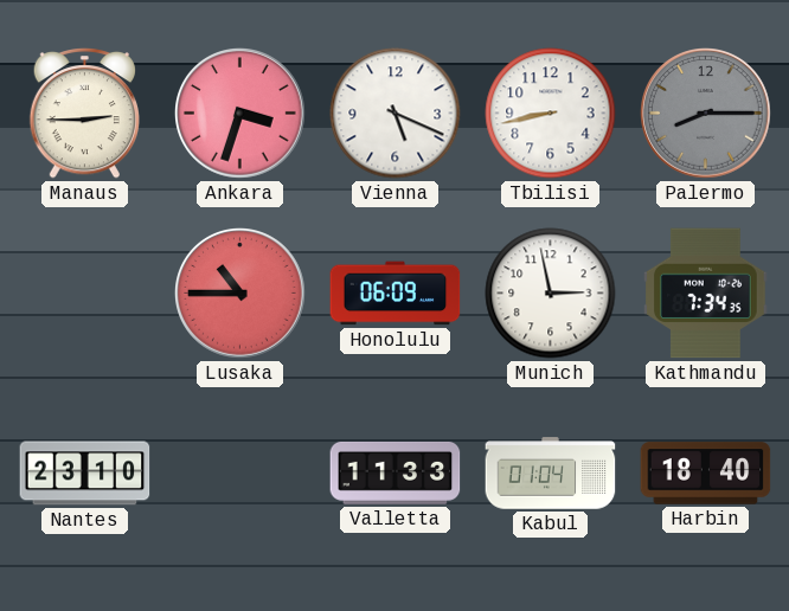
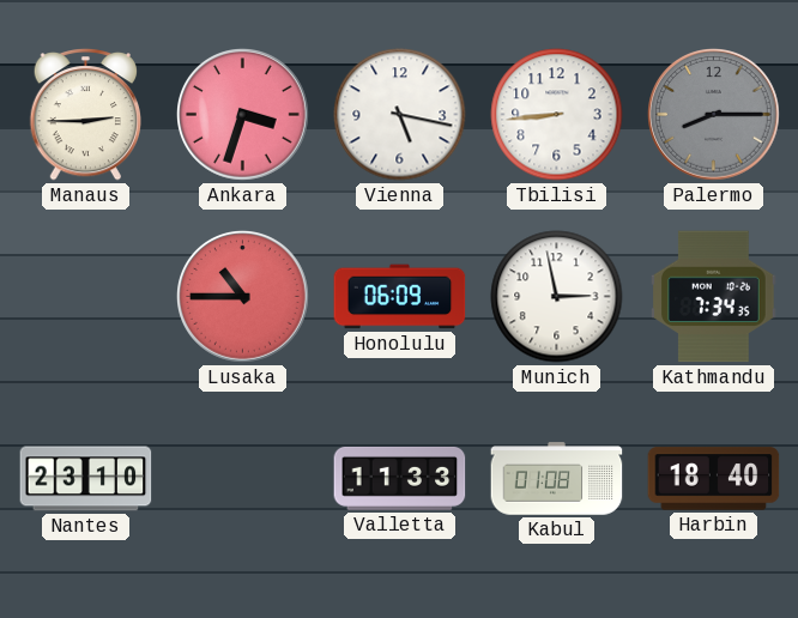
Vienna: 5:19 -> 5:17 (400, 115)
Tbilisi: 8:43 -> 8:44 (557, 115)
Kabul: 01:04 -> 01:08 (557, 479)
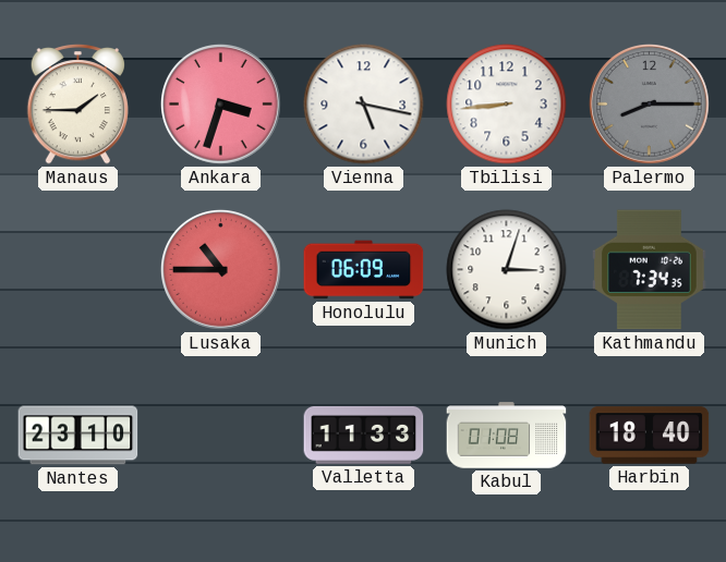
Manaus: 2:45 -> 1:45 (77, 103)
Munich: 2:58 -> 3:03 (507, 270)
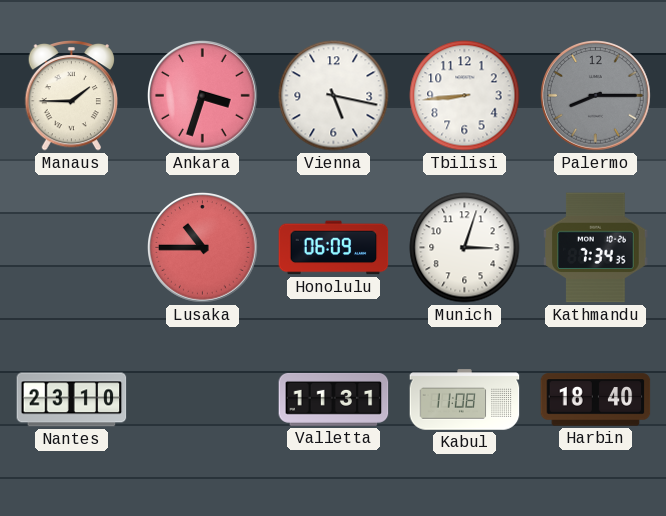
Valletta: 11:33 -> 11:31 (334, 399)
Kabul: 01:08 -> 11:08 (465, 400)
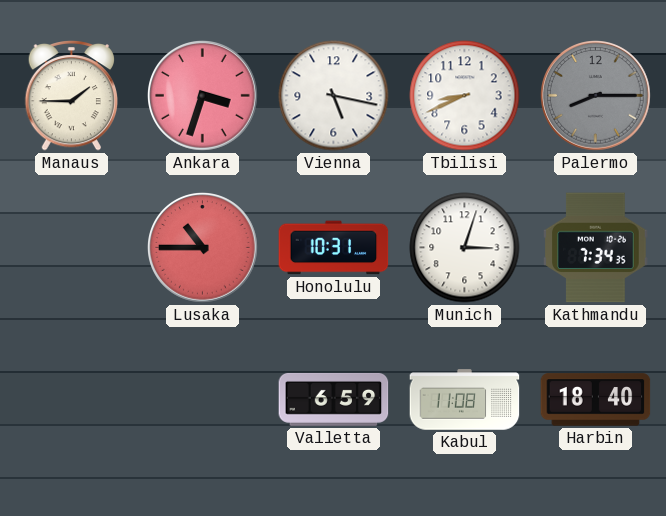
Tbilisi: 8:44 -> 8:41 (465, 96)
Honolulu: 06:09 -> 10:31 (334, 248)
Nantes: 23:10 -> none (72, 400)
Valletta: 11:31 -> 6:59 (334, 399)
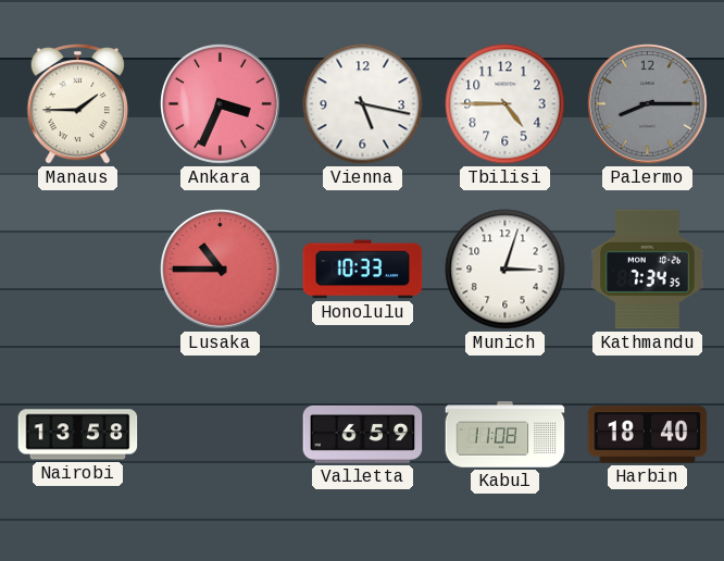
Ankara: 3:33 -> 3:34 (221, 104)
Tbilisi: 8:41 -> 4:45 (505, 104)
Honolulu: 10:31 -> 10:33 (363, 270)
Nairobi: none -> 13:58 (78, 435)
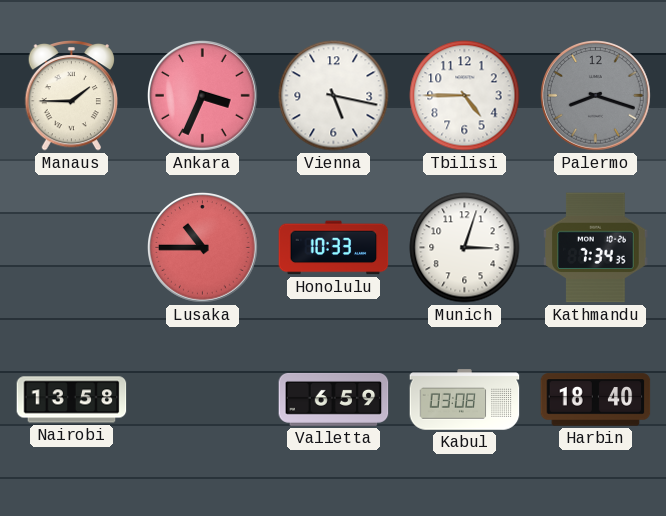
Palermo: 8:15 -> 8:18 (596, 96)
Kabul: 11:08 -> 03:08 (465, 400)
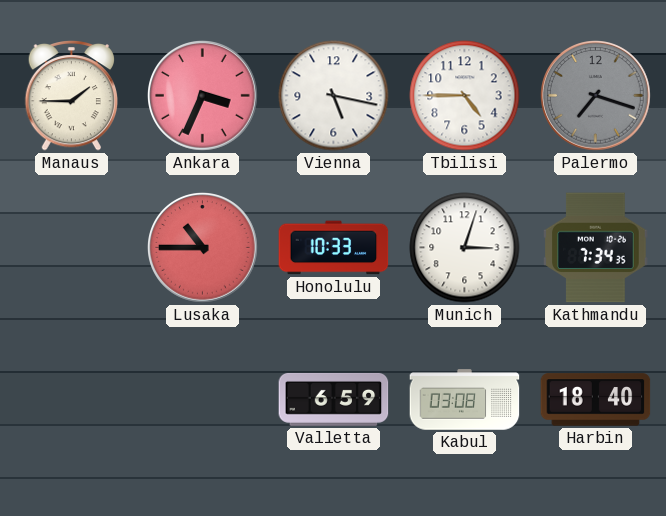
Palermo: 8:18 -> 7:18 (596, 96)
Nairobi: 13:58 -> none (72, 400)
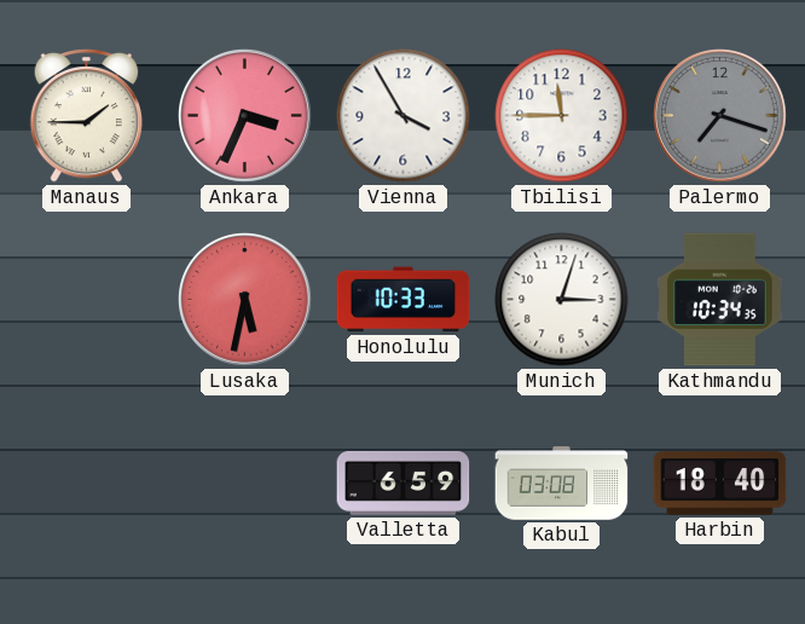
Vienna: 5:17 -> 3:55 (404, 116)
Tbilisi: 4:45 -> 11:45 (562, 116)
Lusaka: 10:45 -> 5:32 (245, 300)
Kathmandu: 7:34 -> 10:34 (720, 300)
